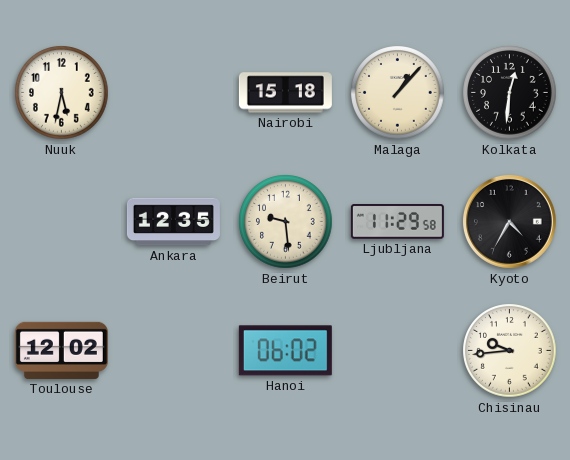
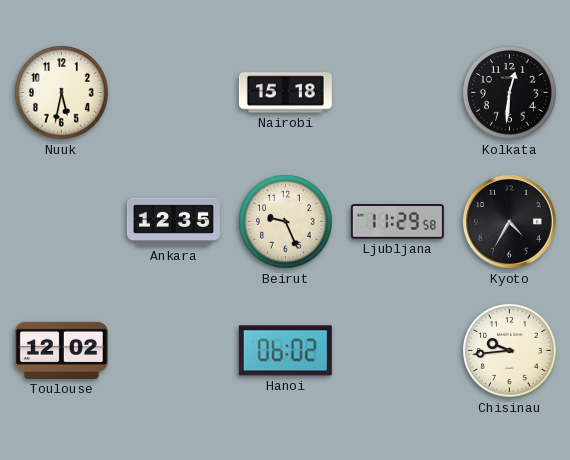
Malaga: 1:07 -> none (398, 93)
Beirut: 9:29 -> 9:26 (286, 222)
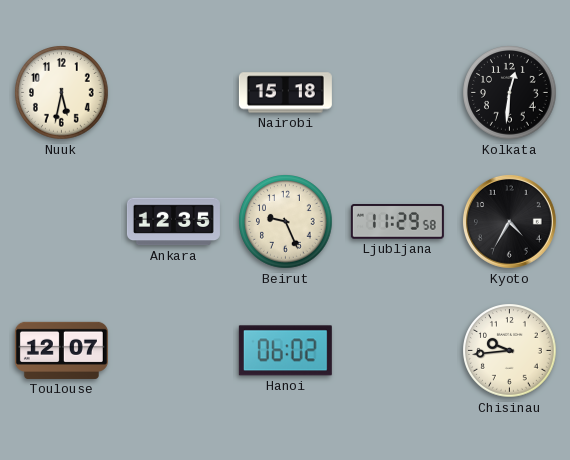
Toulouse: 12:02 -> 12:07 (61, 350)
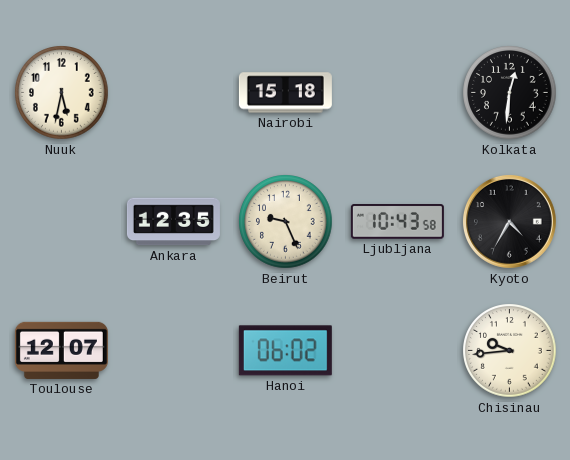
Ljubljana: 11:29 -> 10:43 (397, 222)
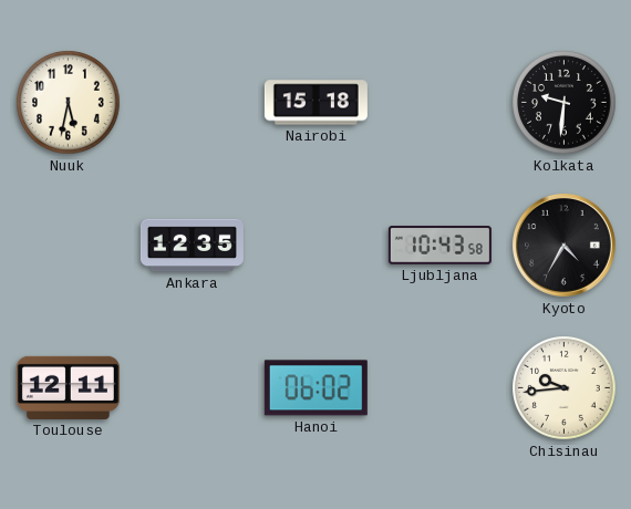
Kolkata: 12:31 -> 9:31 (565, 103)
Beirut: 9:26 -> none (286, 222)
Toulouse: 12:07 -> 12:11 (68, 387)
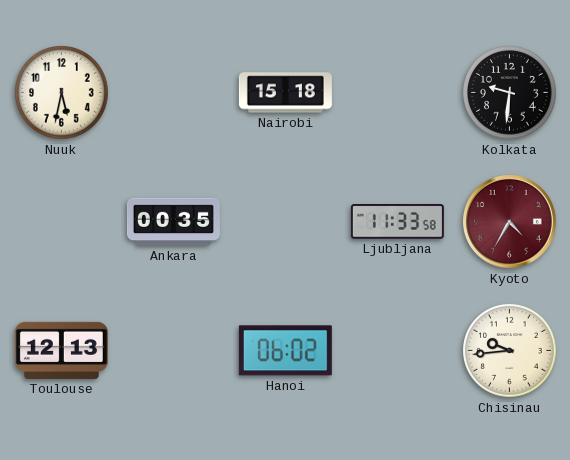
Ankara: 12:35 -> 00:35 (173, 222)
Ljubljana: 10:43 -> 11:33 (397, 222)
Kyoto dial: black -> burgundy (509, 221)
Toulouse: 12:11 -> 12:13 (61, 350)
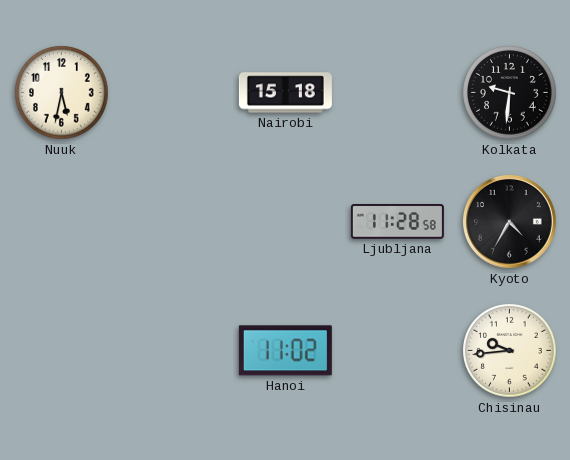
Ankara: 00:35 -> none (173, 222)
Ljubljana: 11:33 -> 11:28 (397, 222)
Kyoto dial: burgundy -> black (509, 221)
Toulouse: 12:13 -> none (61, 350)
Hanoi: 06:02 -> 11:02 (285, 351)
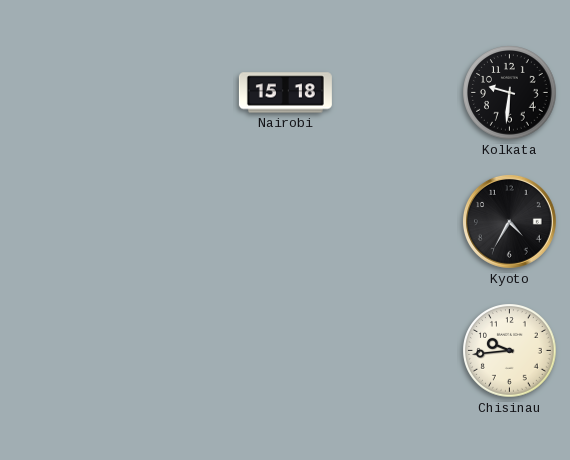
Nuuk: 5:32 -> none (62, 93)
Ljubljana: 11:28 -> none (397, 222)
Hanoi: 11:02 -> none (285, 351)
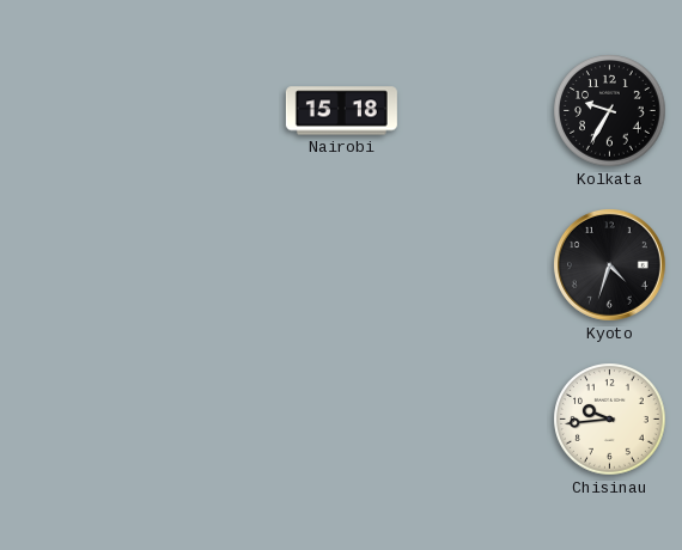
Kolkata: 9:31 -> 9:35 (610, 111)
Kyoto: 4:35 -> 4:33 (609, 264)
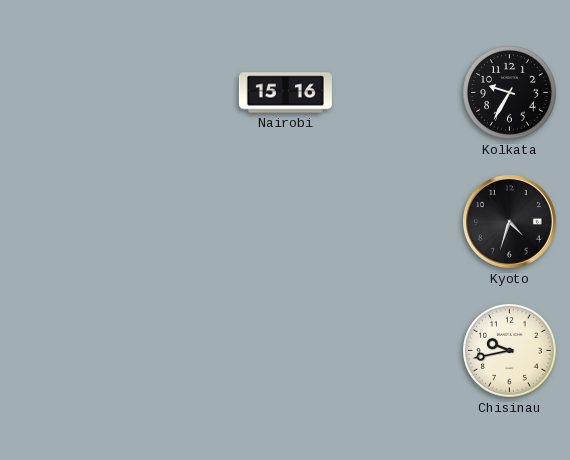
Nairobi: 15:18 -> 15:16 (285, 93)
Chisinau: 9:44 -> 9:43 (510, 351)
